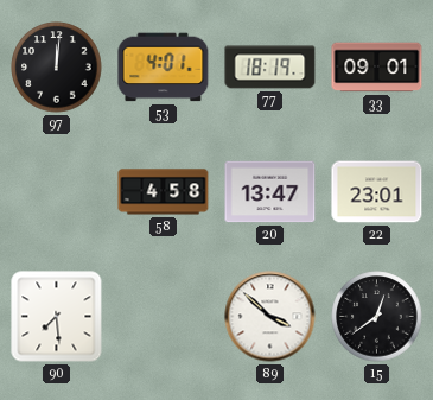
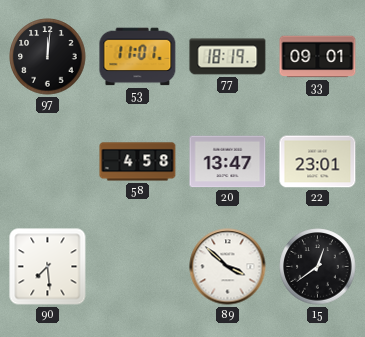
53: 4:01 -> 11:01 (138, 57)
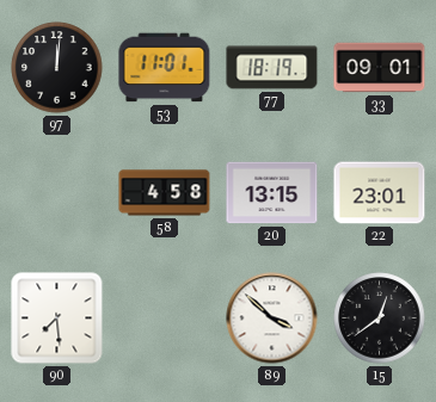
20: 13:47 -> 13:15 (272, 193)
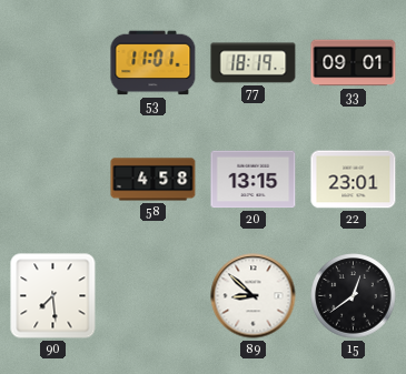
97: 12:01 -> none (57, 68)
89: 3:52 -> 8:52 (254, 296)
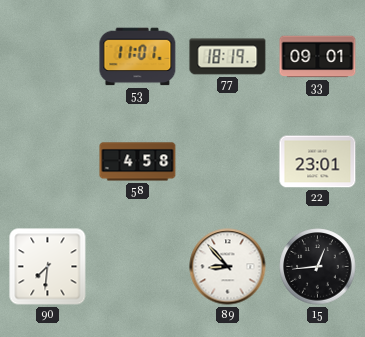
20: 13:15 -> none (254, 180)
90: 7:29 -> 7:31 (48, 267)
89: 8:52 -> 8:53 (228, 267)
15: 12:39 -> 12:44 (318, 267)
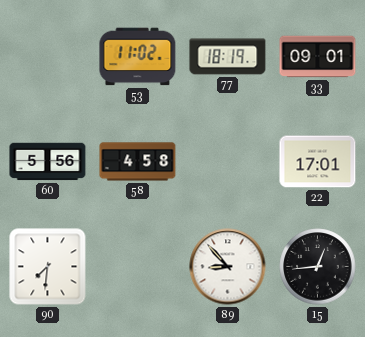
53: 11:01 -> 11:02 (138, 57)
60: none -> 5:56 (48, 162)
22: 23:01 -> 17:01 (318, 162)
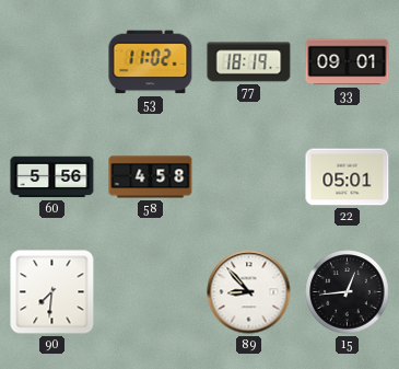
22: 17:01 -> 05:01 (348, 177)
